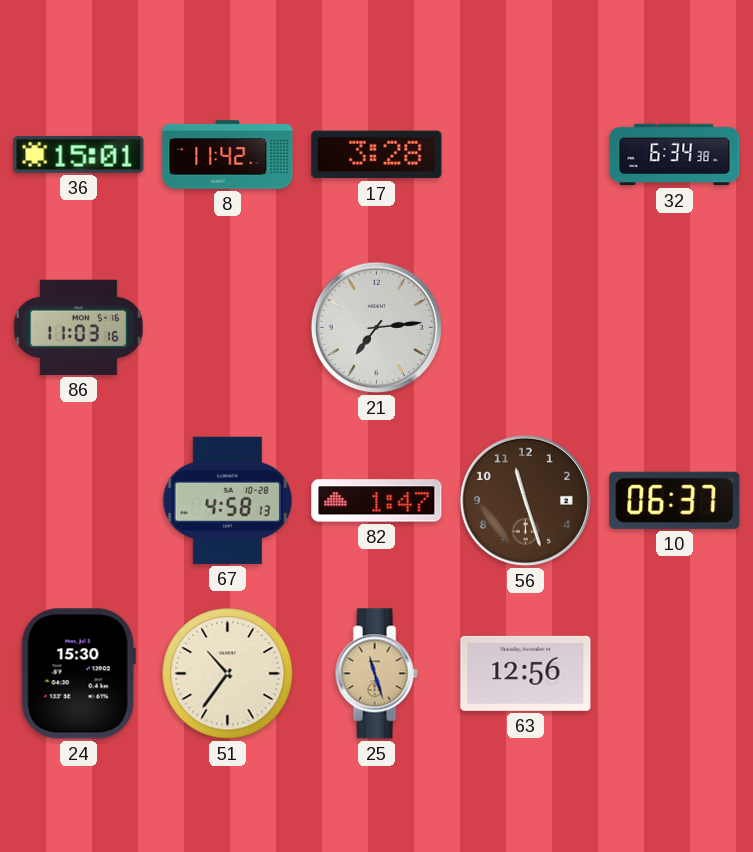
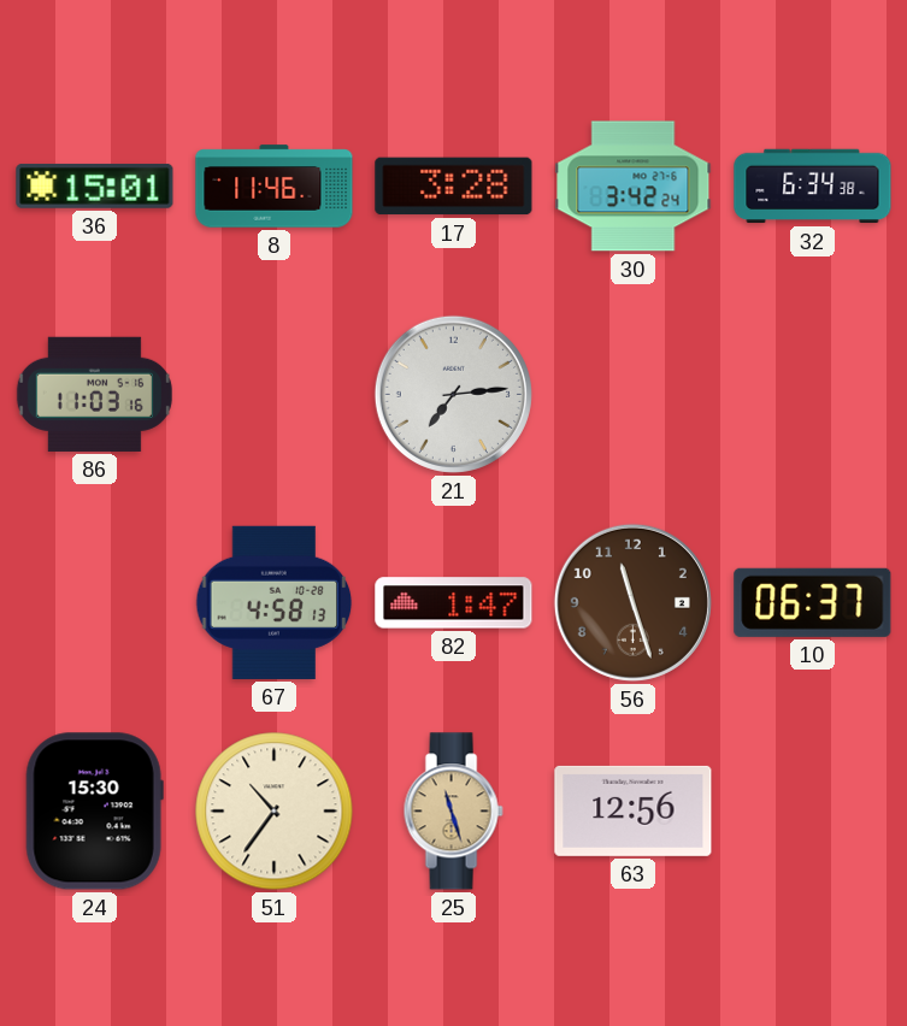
8: 11:42 -> 11:46 (275, 187)
30: none -> 3:42 (634, 187)
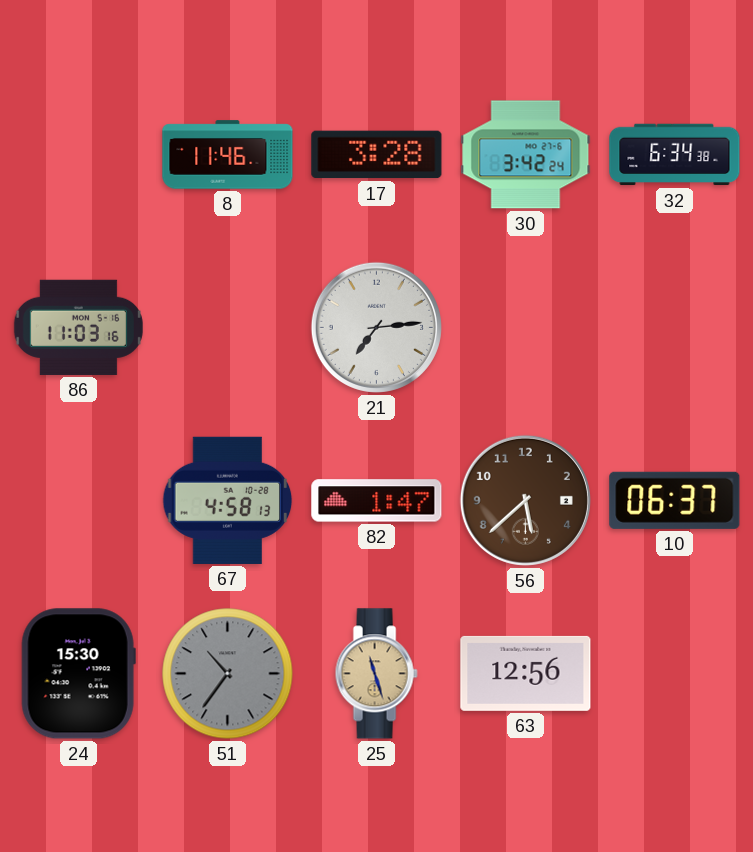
36: 15:01 -> none (95, 185)
56: 11:27 -> 5:38 (525, 500)
51 dial: cream -> grey (228, 674)
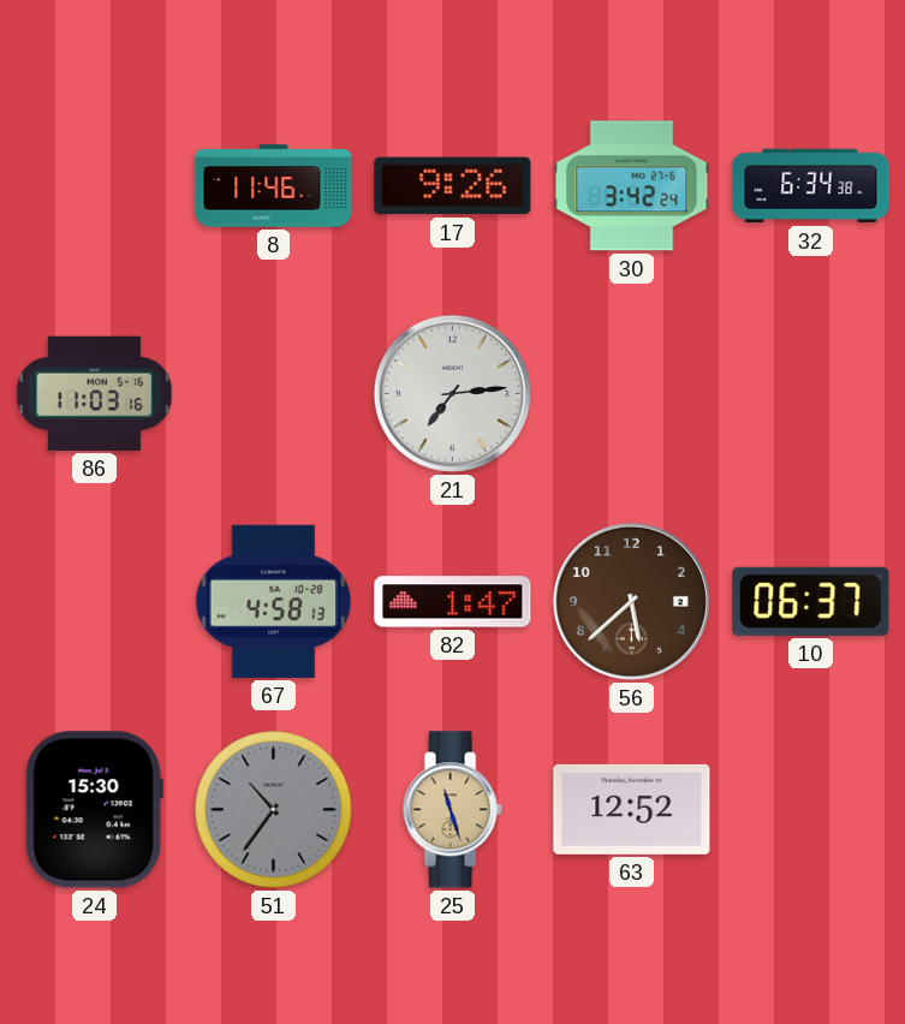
17: 3:28 -> 9:26 (453, 186)
63: 12:56 -> 12:52 (632, 809)
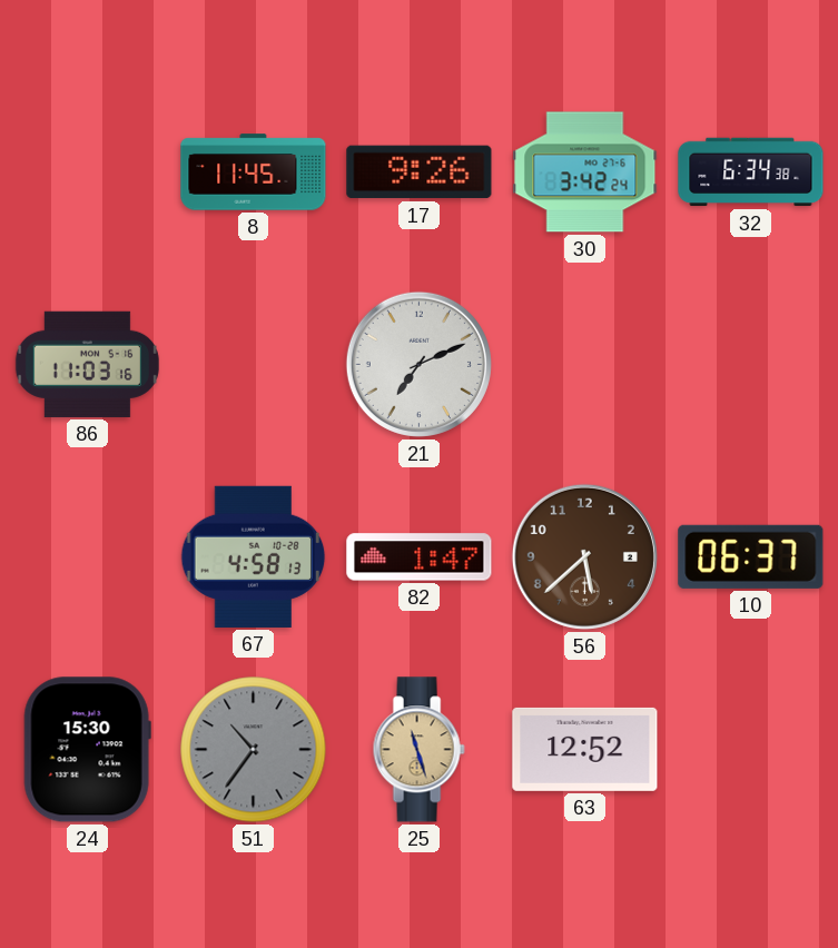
8: 11:46 -> 11:45 (254, 172)
21: 7:14 -> 7:11 (418, 364)
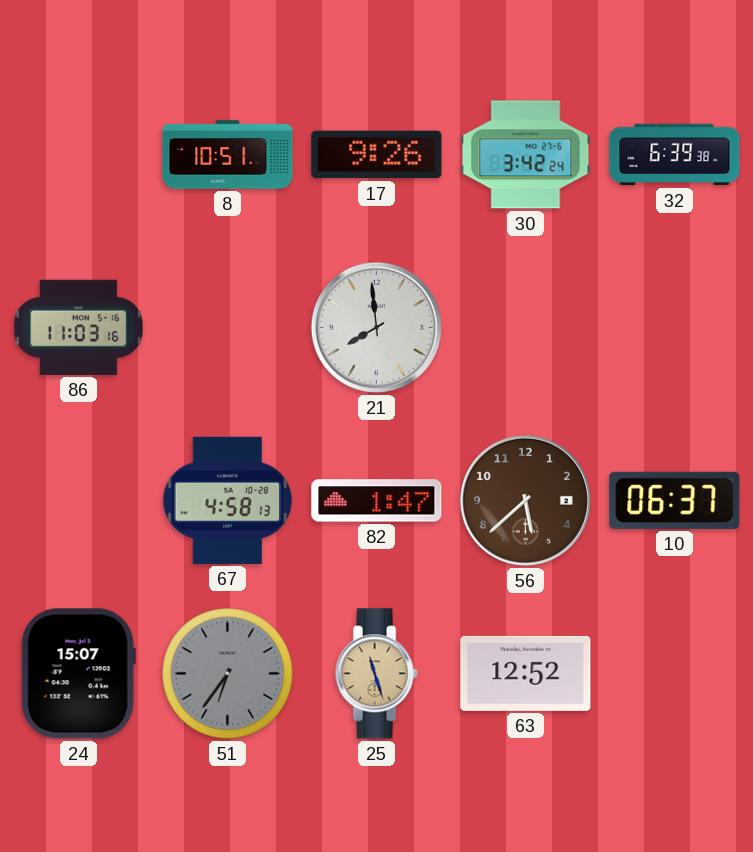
8: 11:45 -> 10:51 (228, 155)
32: 6:34 -> 6:39 (675, 155)
21: 7:11 -> 7:59 (376, 327)
24: 15:30 -> 15:07 (78, 674)
51: 10:36 -> 6:36 (228, 674)
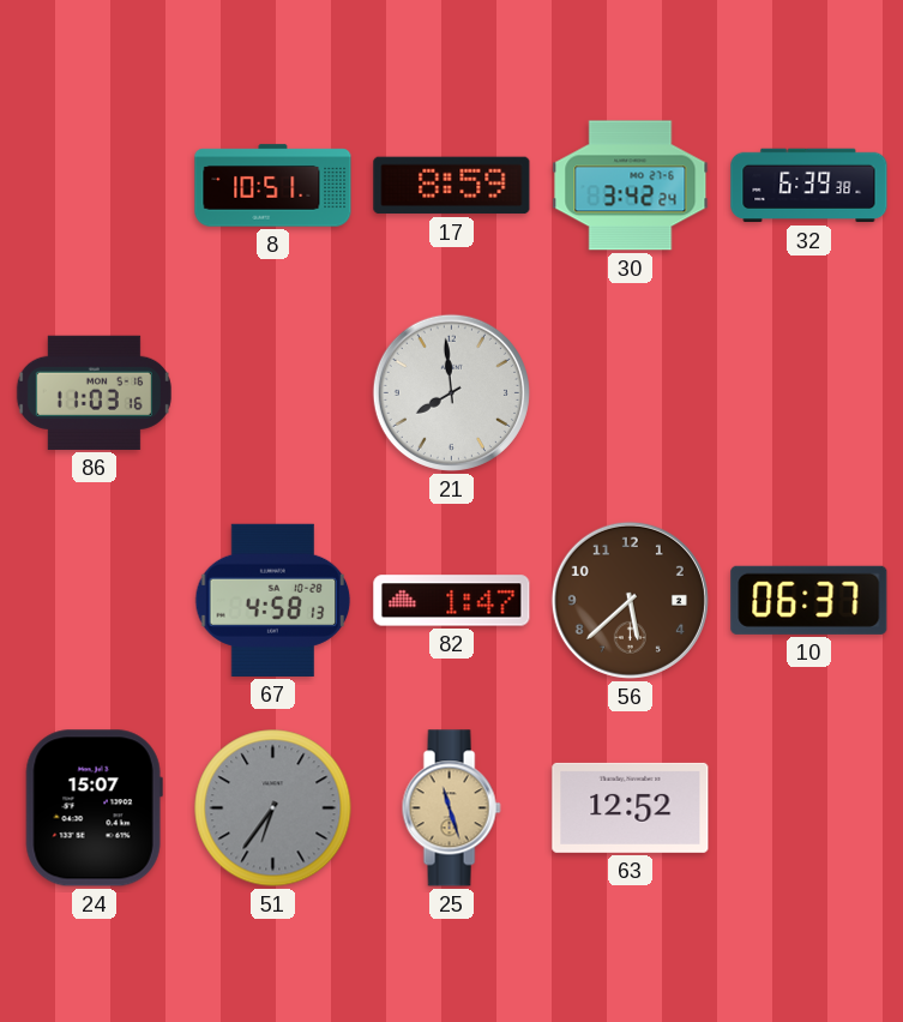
17: 9:26 -> 8:59 (452, 186)
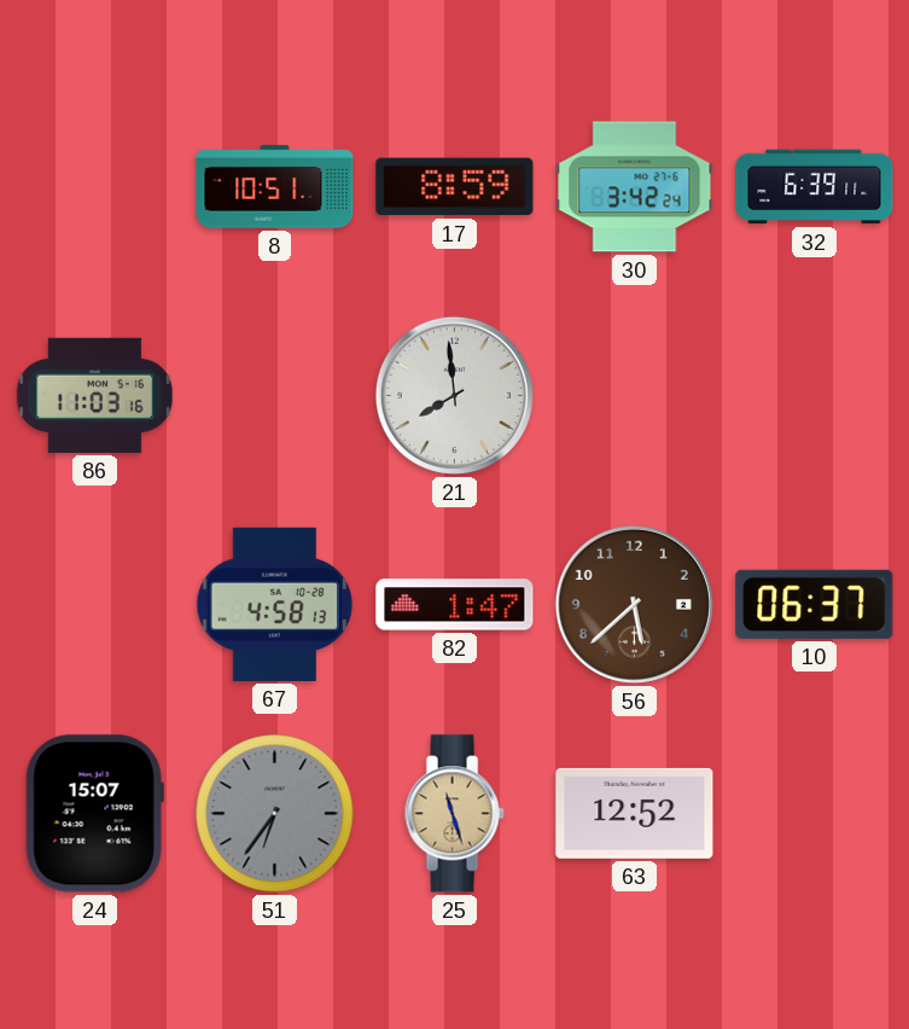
32: 6:39:38 -> 6:39:11 (815, 187)
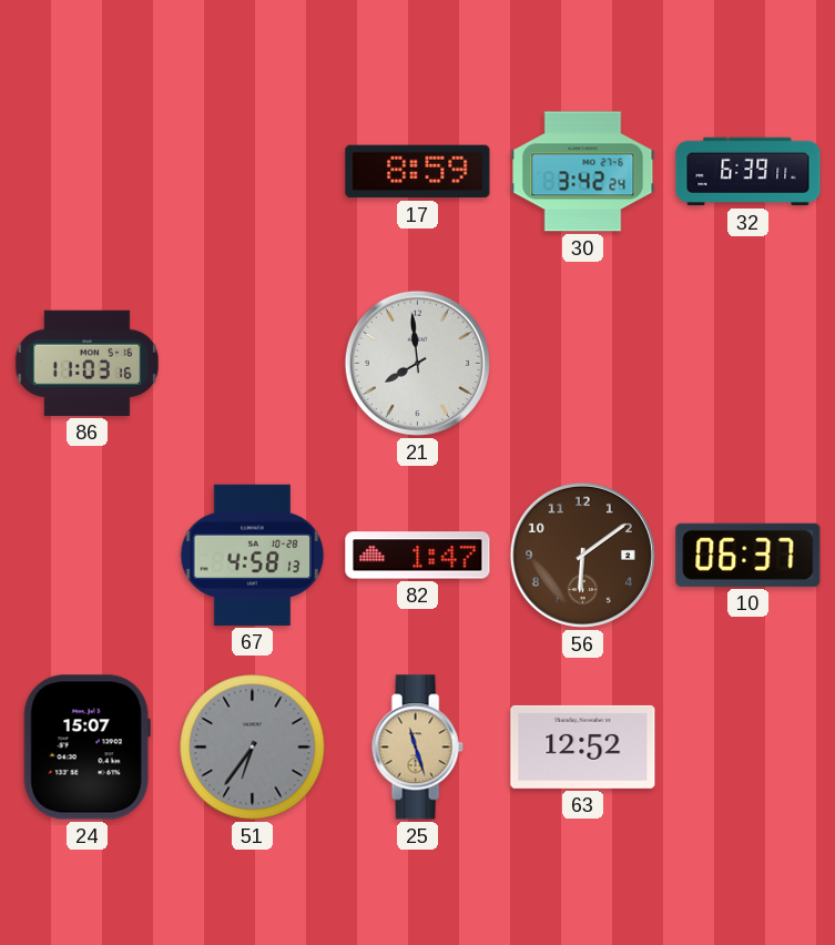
8: 10:51 -> none (275, 187)
56: 5:38 -> 6:09 (582, 555)
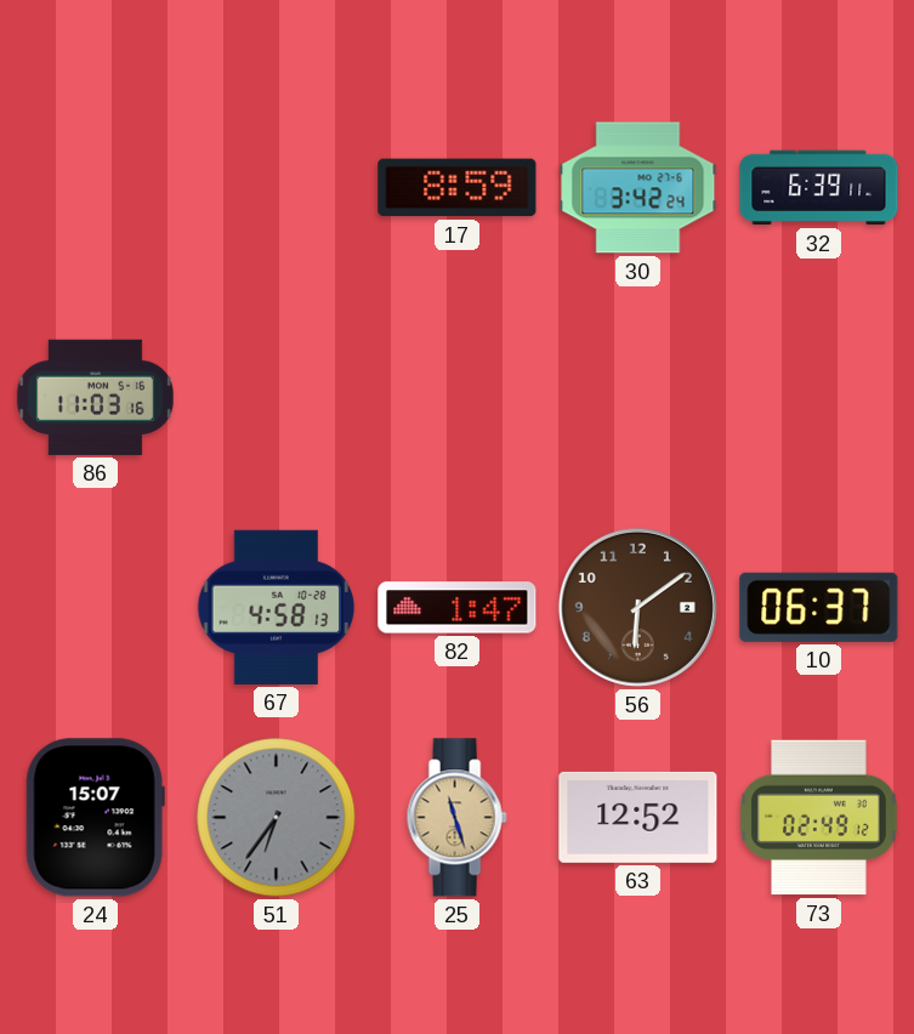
21: 7:59 -> none (417, 363)
73: none -> 02:49 (819, 818)
